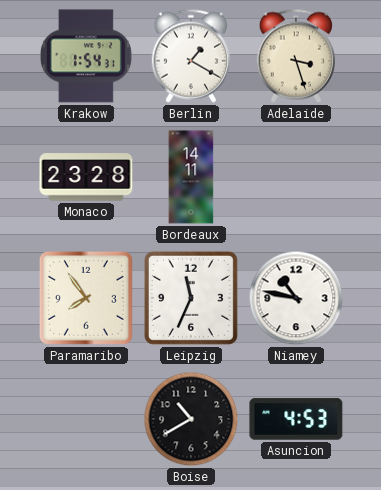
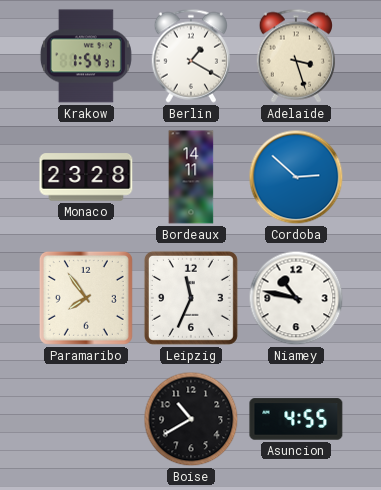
Cordoba: none -> 2:52 (296, 177)
Asuncion: 4:53 -> 4:55 (296, 419)
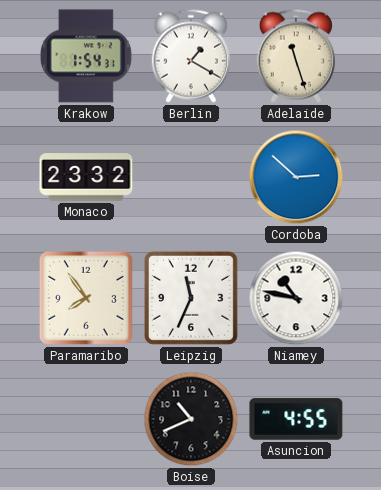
Adelaide: 3:27 -> 11:27 (295, 56)
Monaco: 23:28 -> 23:32 (86, 177)
Bordeaux: 14:11 -> none (191, 177)
Boise: 10:40 -> 10:41 (191, 419)
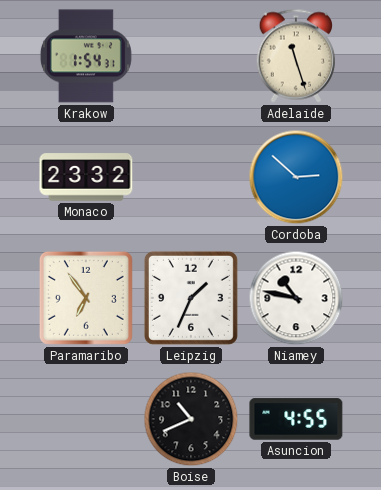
Berlin: 1:20 -> none (190, 56)
Paramaribo: 7:54 -> 6:54 (86, 298)
Leipzig: 11:34 -> 1:34 (191, 298)
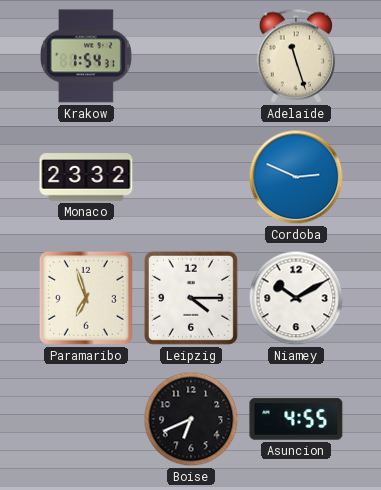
Cordoba: 2:52 -> 2:49 (296, 177)
Paramaribo: 6:54 -> 6:57 (86, 298)
Leipzig: 1:34 -> 4:15 (191, 298)
Niamey: 10:47 -> 10:10 (296, 298)
Boise: 10:41 -> 6:41 (191, 419)
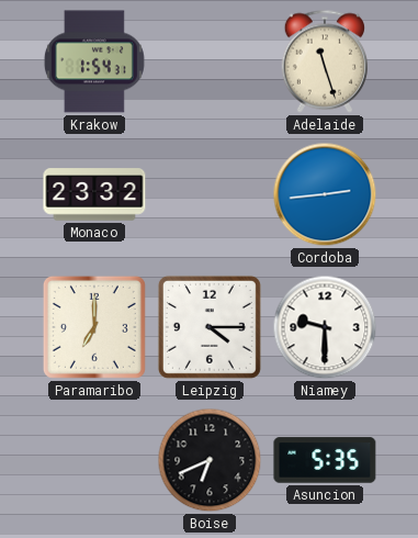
Cordoba: 2:49 -> 2:44 (325, 194)
Paramaribo: 6:57 -> 7:00 (94, 327)
Niamey: 10:10 -> 9:30 (325, 327)
Asuncion: 4:55 -> 5:35 (325, 460)
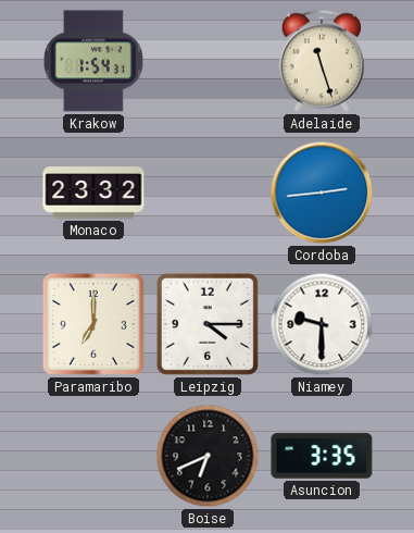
Asuncion: 5:35 -> 3:35 (322, 456)
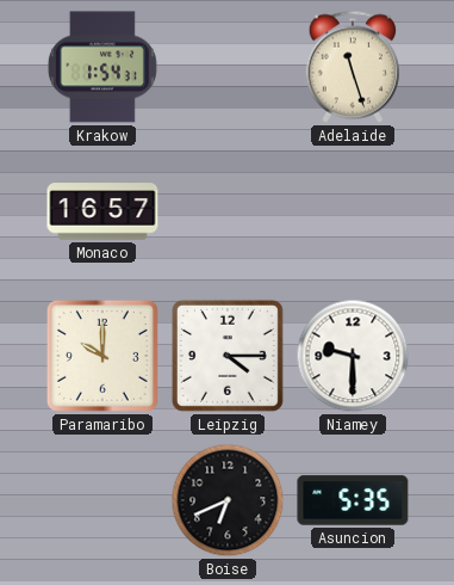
Monaco: 23:32 -> 16:57 (102, 211)
Cordoba: 2:44 -> none (322, 193)
Paramaribo: 7:00 -> 10:00 (102, 356)
Asuncion: 3:35 -> 5:35 (353, 500)
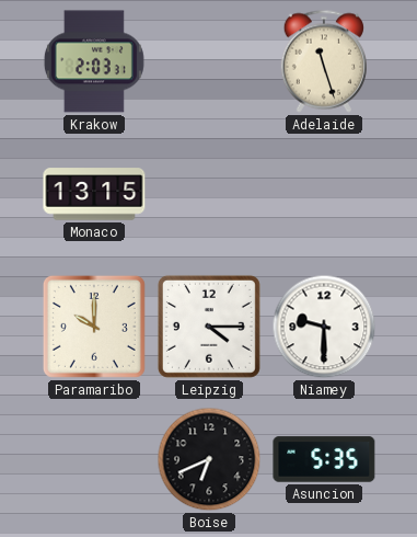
Krakow: 1:54 -> 2:03 (94, 61)
Monaco: 16:57 -> 13:15 (94, 194)
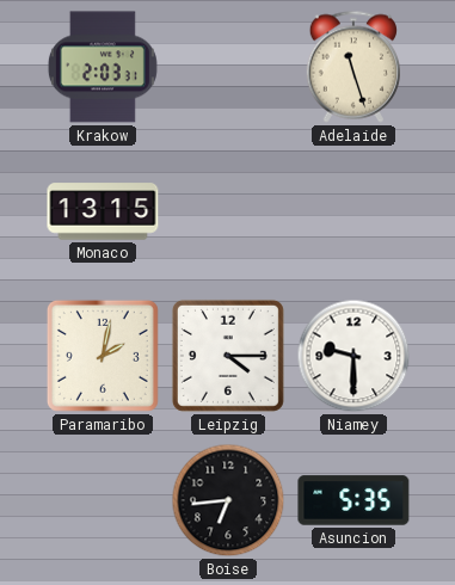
Paramaribo: 10:00 -> 2:02 (103, 356)
Boise: 6:41 -> 6:44 (228, 500)
